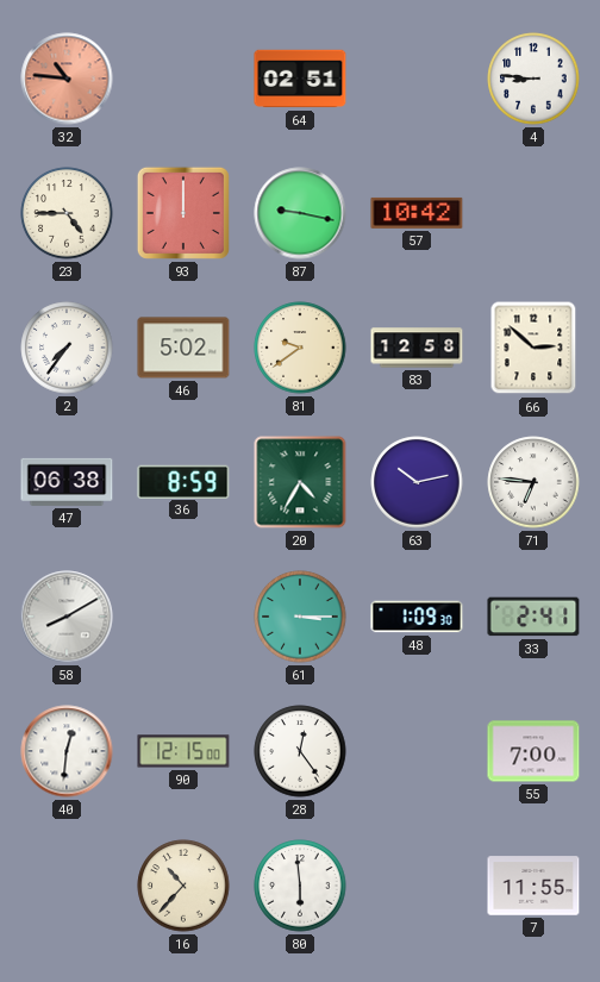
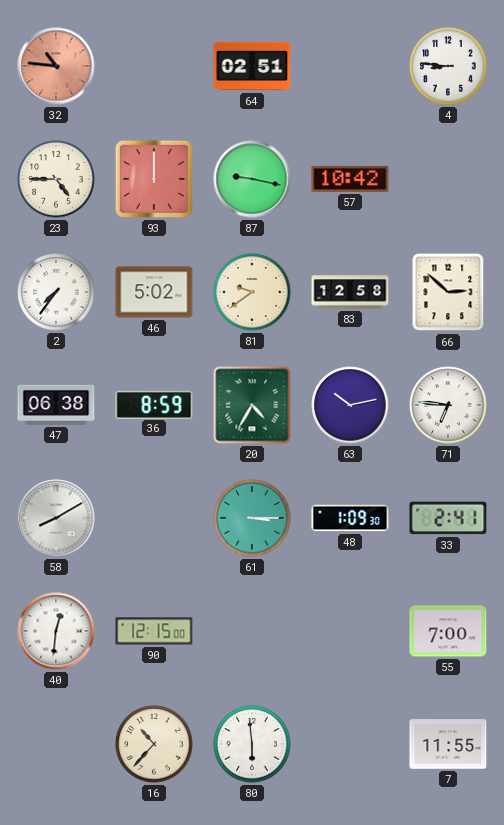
28: 12:24 -> none (300, 751)
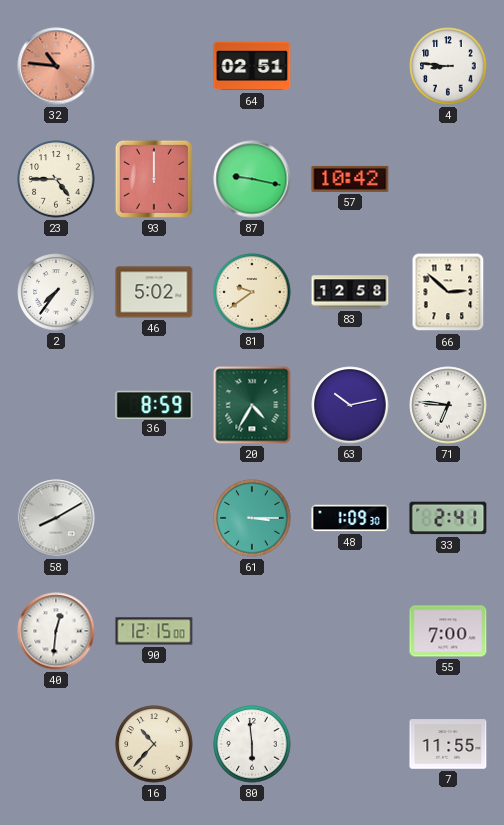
47: 06:38 -> none (56, 405)
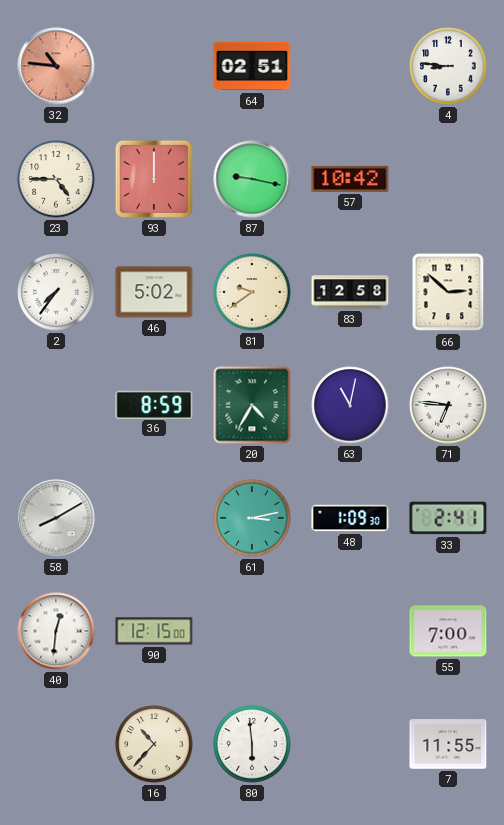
63: 10:13 -> 11:02 (350, 405)
61: 3:15 -> 3:13 (252, 518)
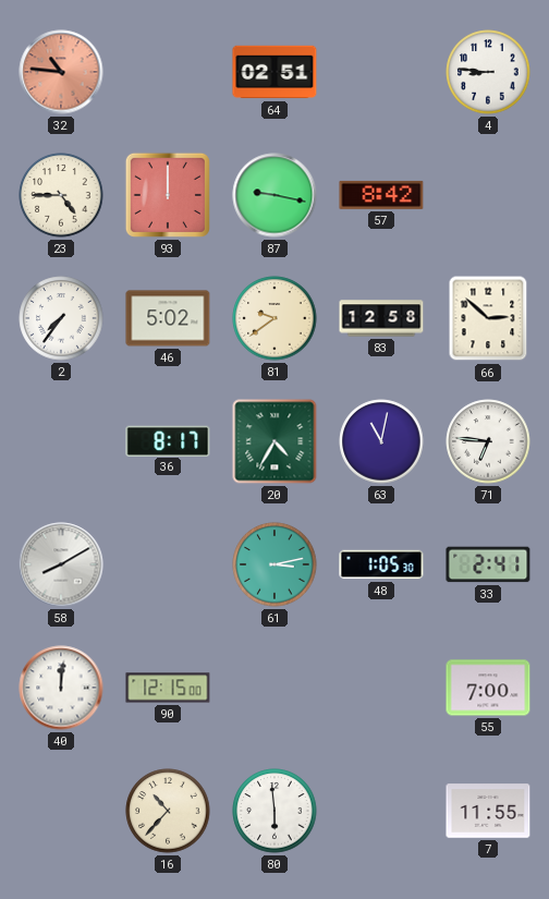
57: 10:42 -> 8:42 (381, 195)
36: 8:59 -> 8:17 (168, 440)
48: 1:09 -> 1:05 (381, 564)
40: 12:31 -> 12:01 (61, 688)
